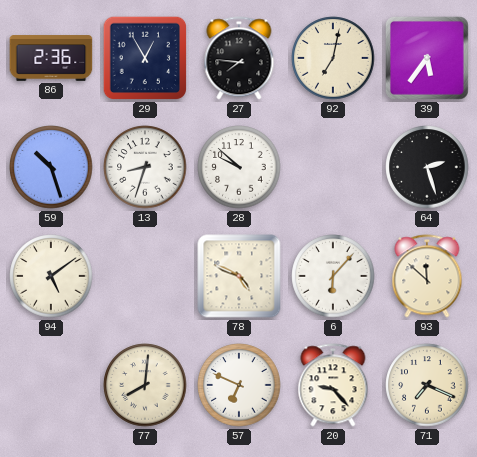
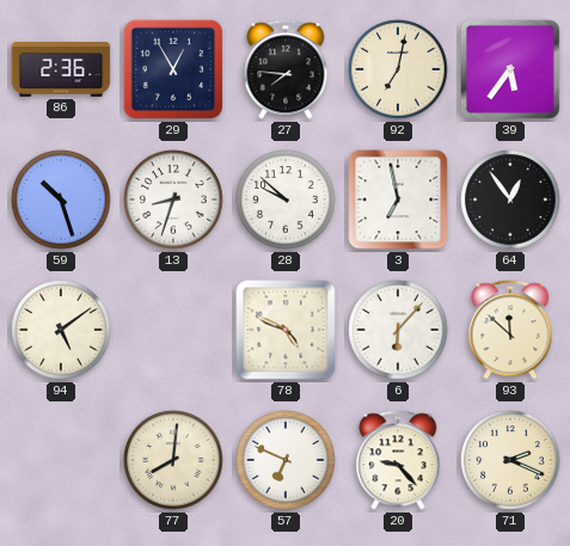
3: none -> 6:58 (398, 200)
64: 2:27 -> 12:54 (510, 200)
71: 7:19 -> 2:19 (510, 460)
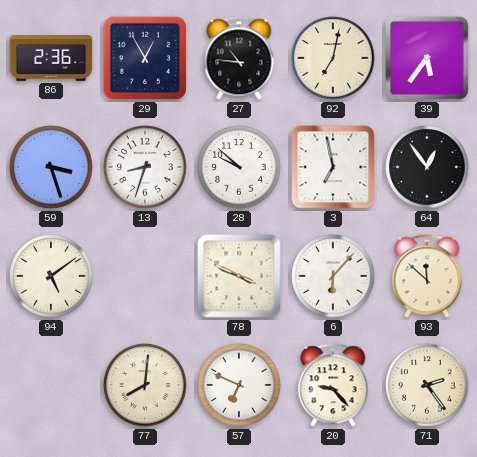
27: 7:46 -> 10:46 (239, 58)
59: 10:27 -> 3:27 (51, 167)
78: 4:49 -> 3:49 (239, 276)
71: 2:19 -> 2:24 (427, 385)
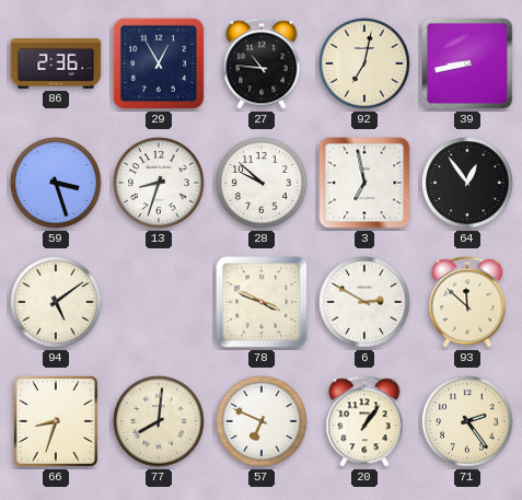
39: 5:36 -> 8:43 (467, 63)
6: 6:07 -> 2:50 (364, 302)
66: none -> 8:33 (56, 421)
20: 9:23 -> 1:06 (364, 421)
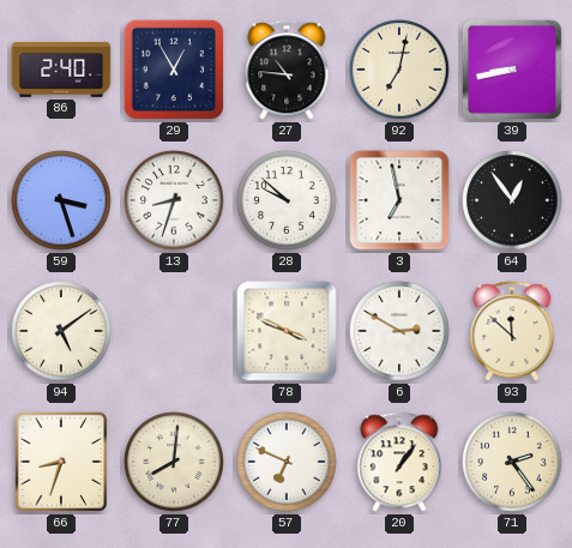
86: 2:36 -> 2:40 (61, 70)
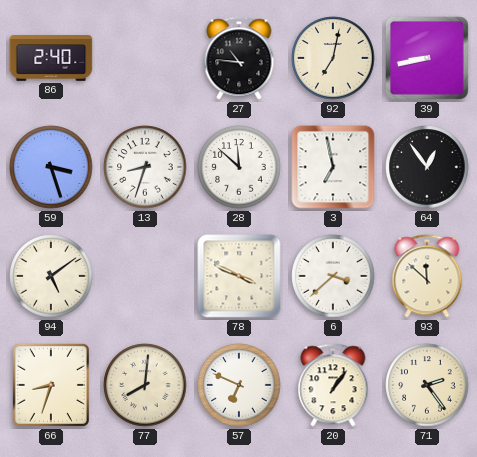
29: 12:55 -> none (174, 70)
28: 9:52 -> 11:52 (239, 167)
6: 2:50 -> 3:38 (333, 276)
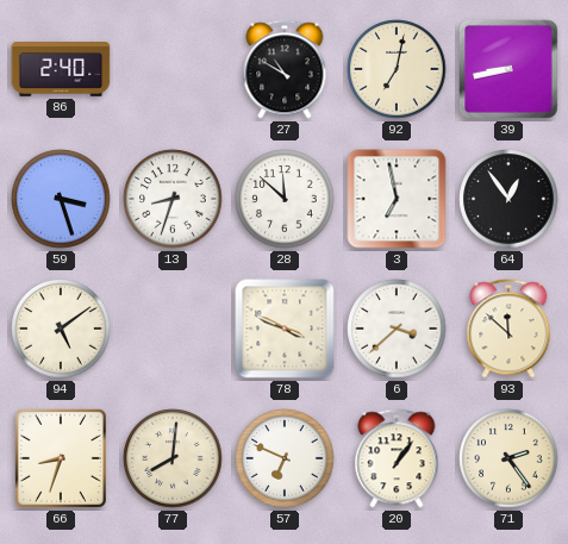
27: 10:46 -> 10:50 (285, 69)
